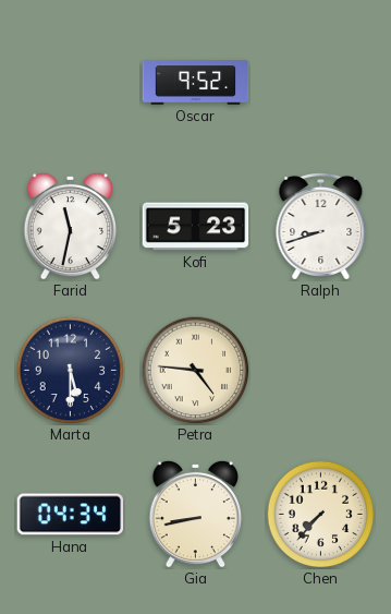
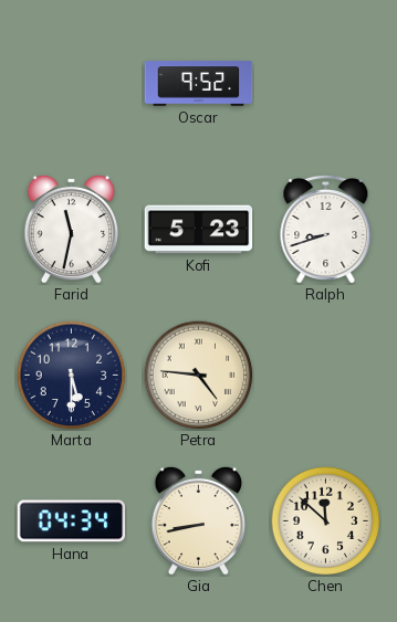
Chen: 7:37 -> 11:52 (326, 521)
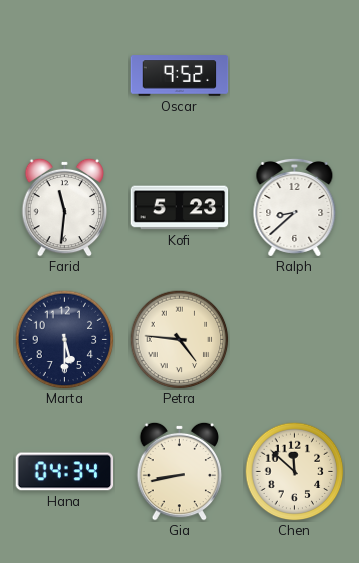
Farid: 11:32 -> 11:31 (65, 207)
Ralph: 8:42 -> 8:38 (295, 207)
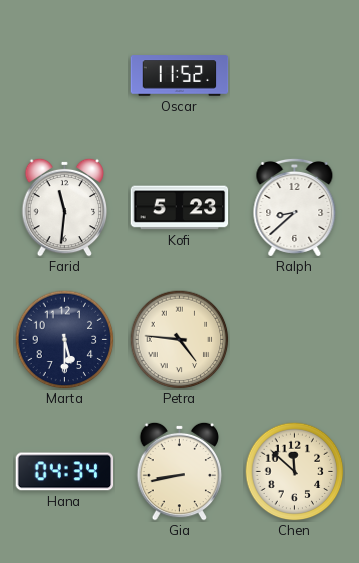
Oscar: 9:52 -> 11:52 (180, 76)
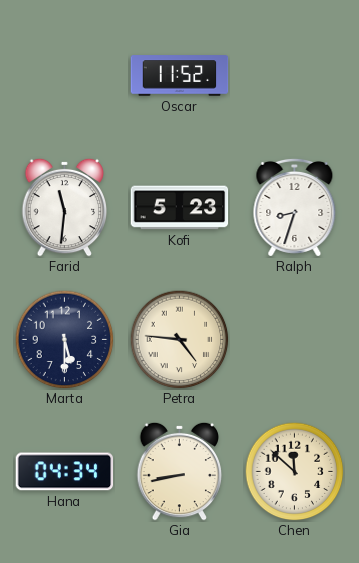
Ralph: 8:38 -> 8:33 (295, 207)
